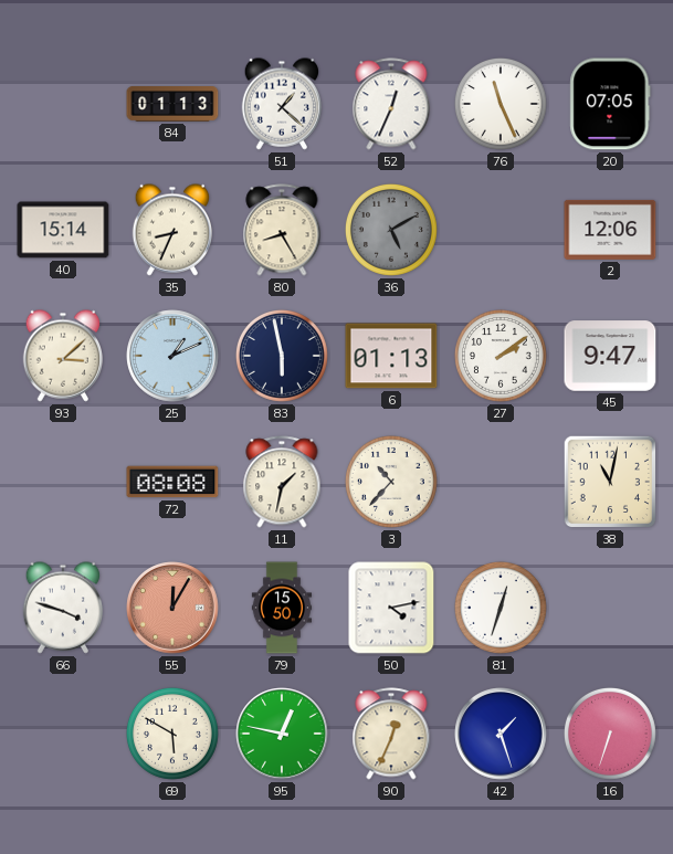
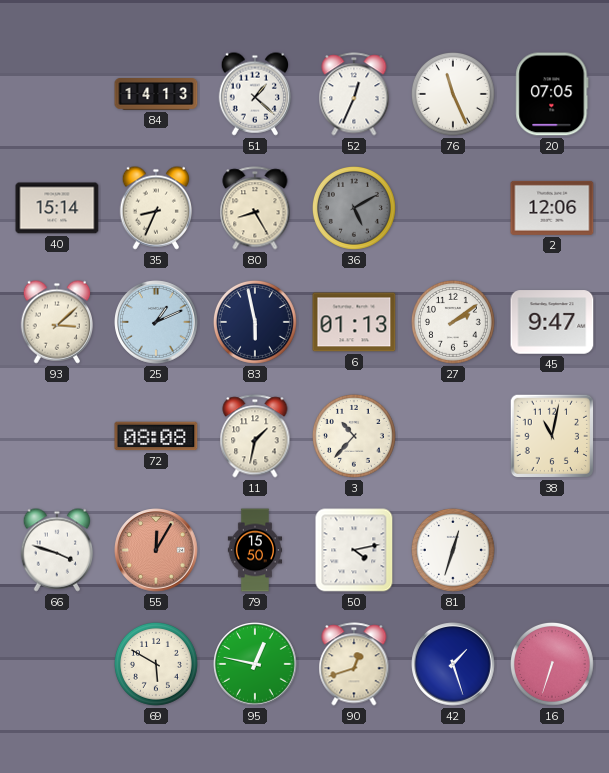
84: 01:13 -> 14:13 (156, 95)
90: 12:34 -> 12:42 (354, 664)
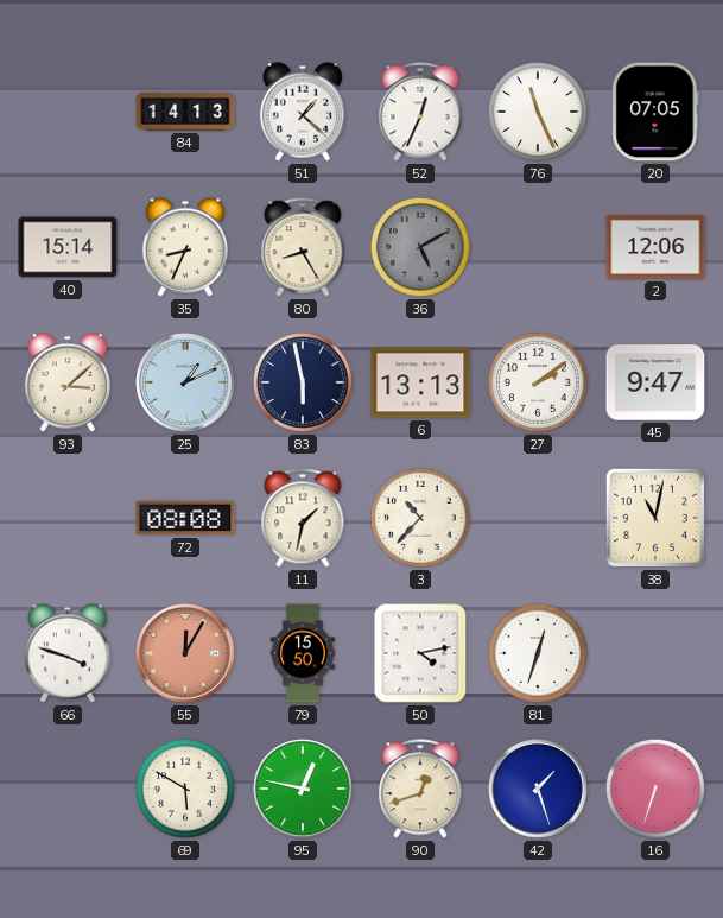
6: 01:13 -> 13:13 (420, 382)
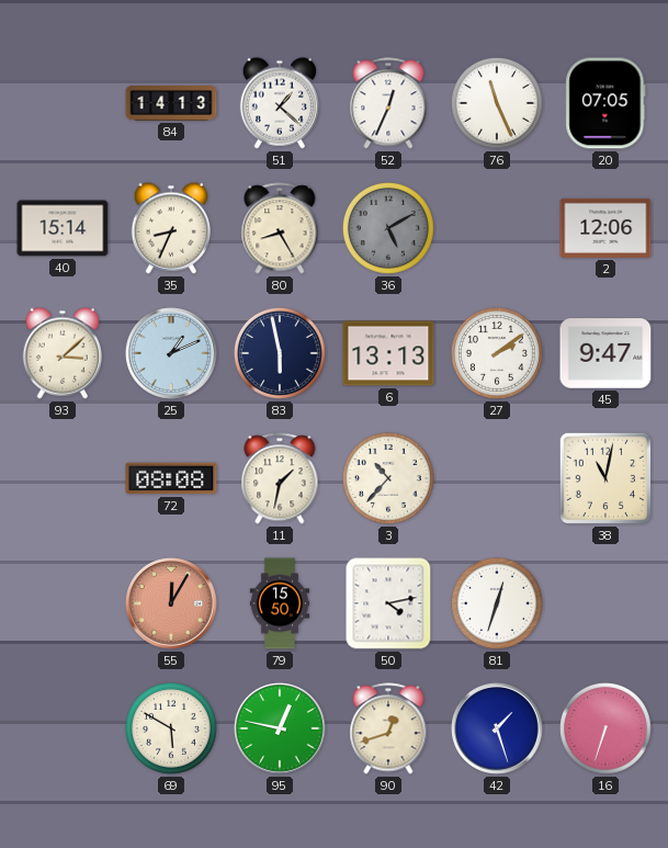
66: 3:48 -> none (66, 653)
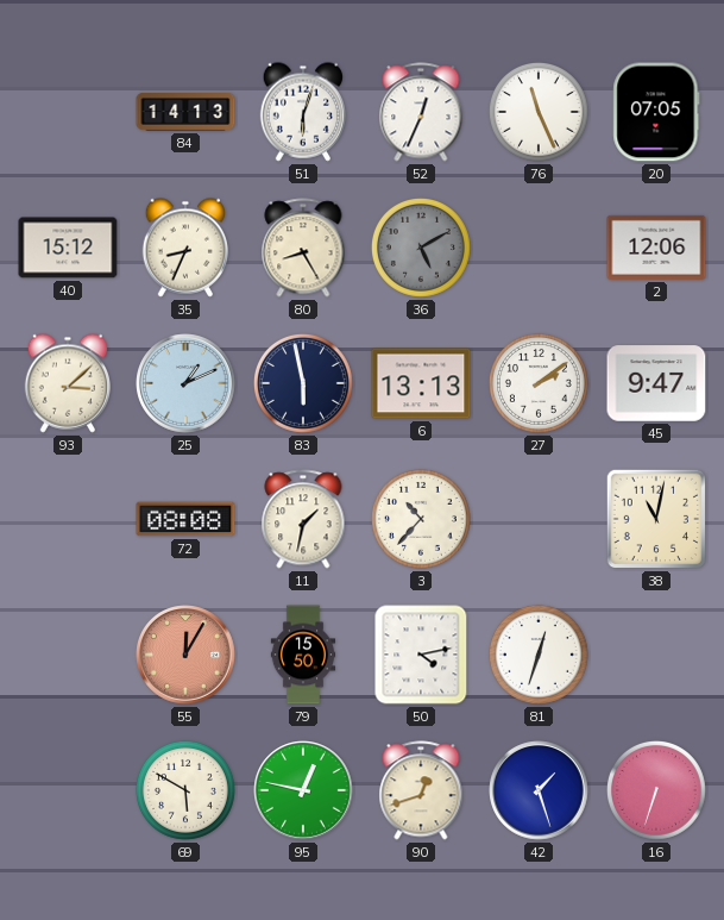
51: 1:22 -> 6:03 (302, 112)
40: 15:14 -> 15:12 (68, 248)
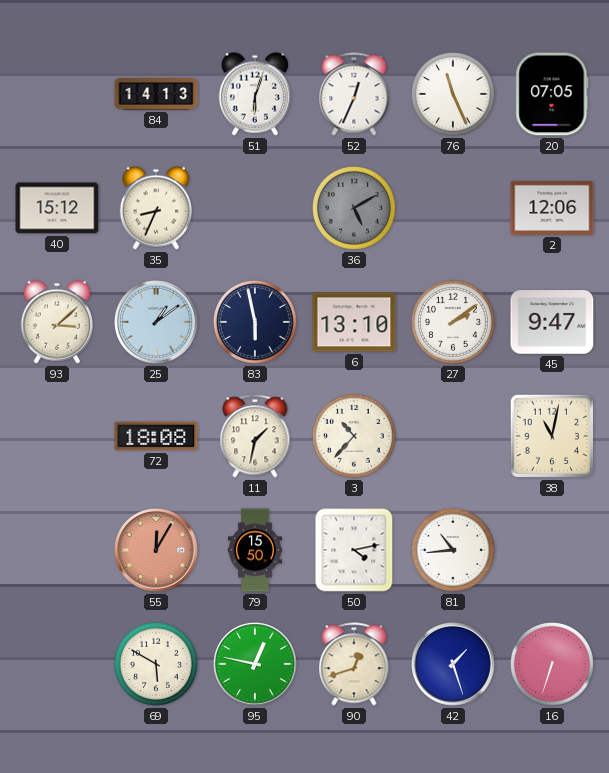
80: 8:25 -> none (303, 248)
25: 1:11 -> 1:09 (156, 322)
6: 13:13 -> 13:10 (354, 322)
72: 08:08 -> 18:08 (156, 436)
81: 12:33 -> 10:44 (453, 550)
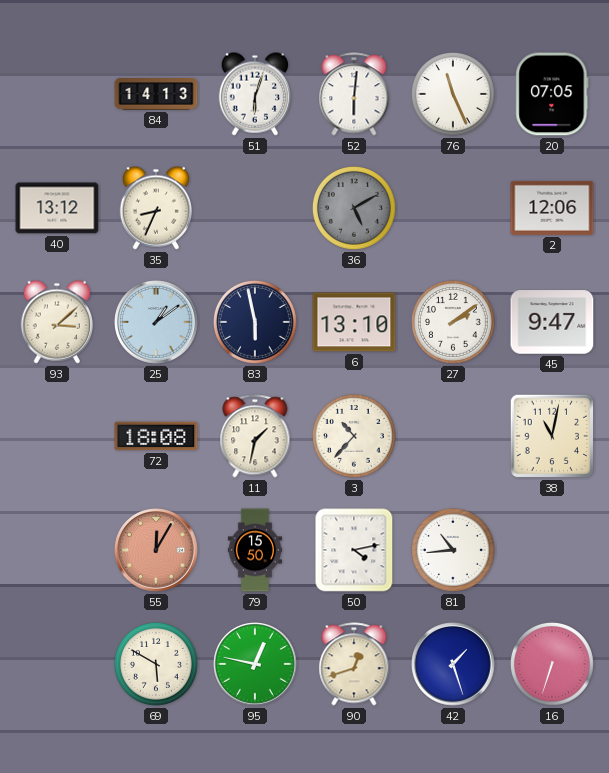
52: 12:34 -> 6:01 (354, 94)
40: 15:12 -> 13:12 (57, 208)
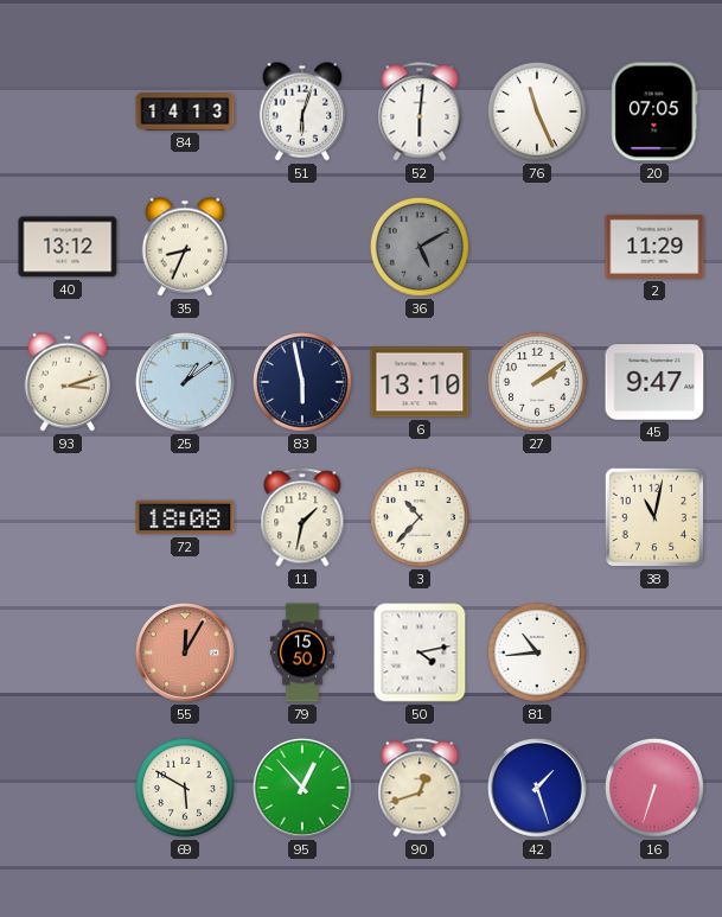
2: 12:06 -> 11:29 (654, 247)
93: 3:08 -> 3:12 (66, 382)
95: 12:47 -> 12:53 (302, 788)
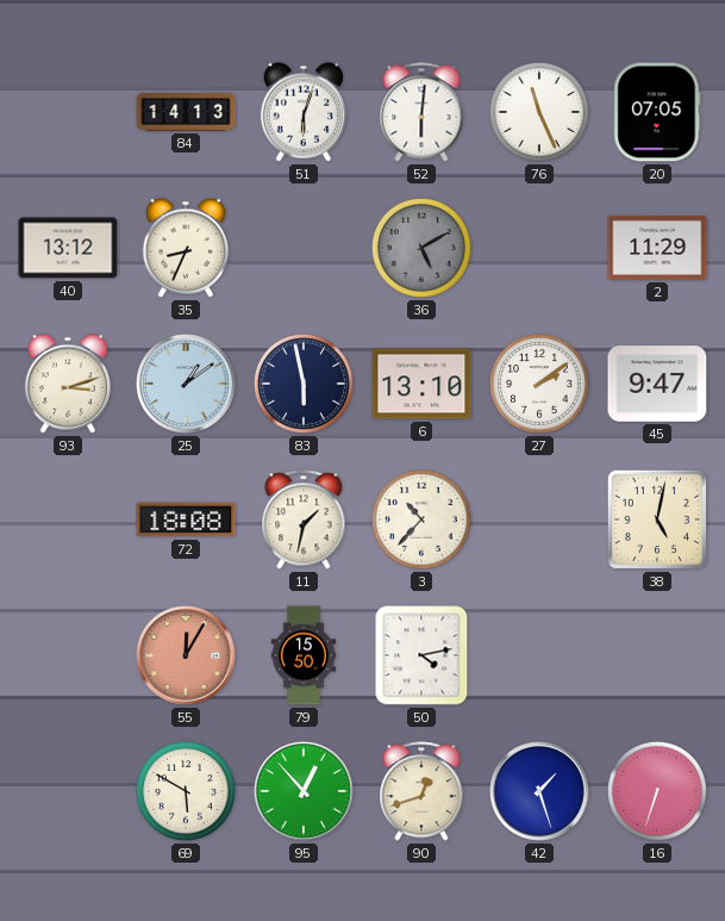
38: 11:02 -> 5:02 (657, 519)
81: 10:44 -> none (537, 652)
